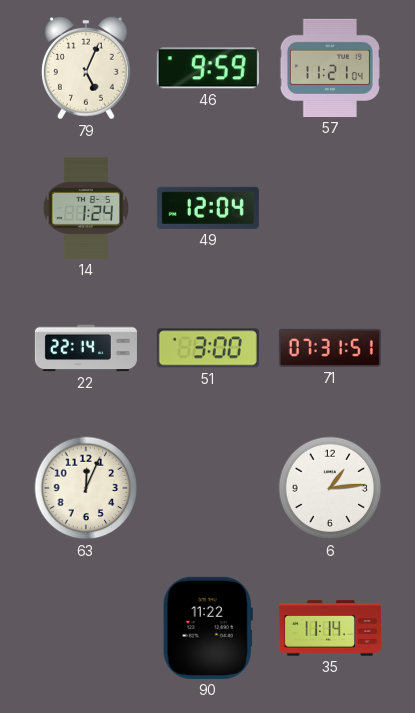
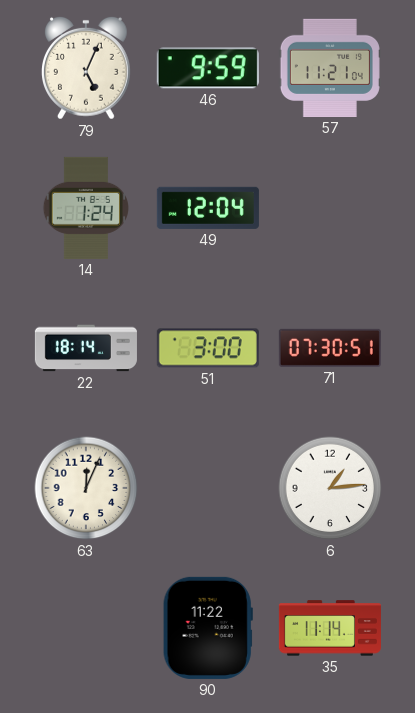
22: 22:14 -> 18:14 (86, 348)
71: 07:31 -> 07:30 (330, 348)
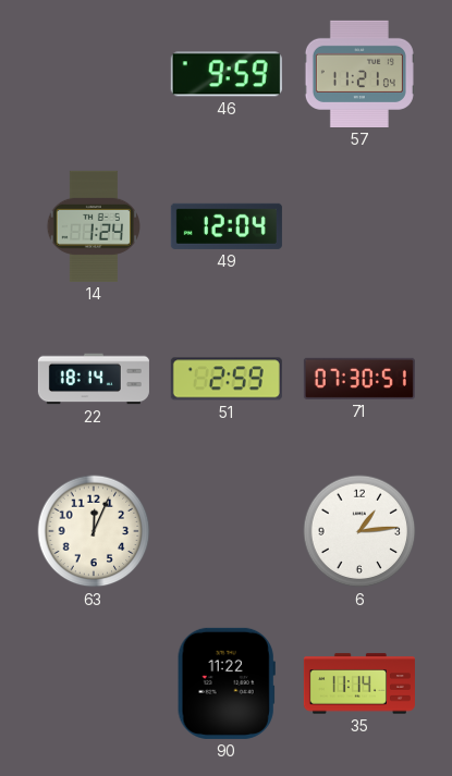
79: 5:04 -> none (87, 68)
51: 3:00 -> 2:59 (227, 379)
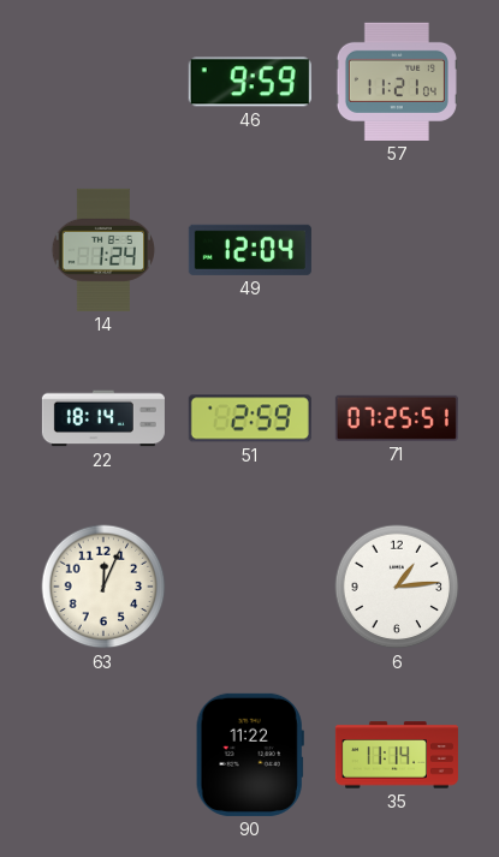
71: 07:30 -> 07:25 (397, 418)
